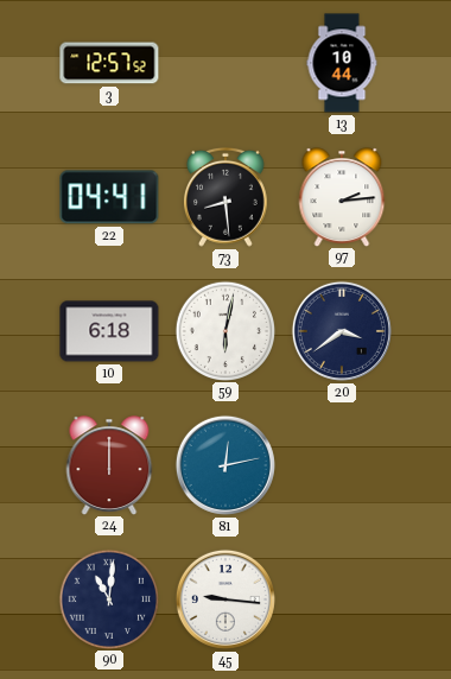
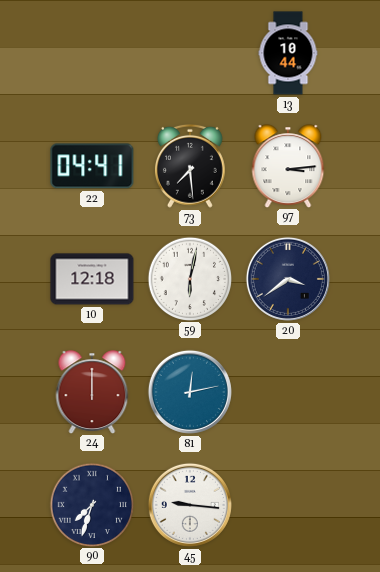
3: 12:57 -> none (109, 63)
73: 8:29 -> 7:29 (190, 166)
97: 2:14 -> 3:14 (288, 166)
10: 6:18 -> 12:18 (92, 279)
90: 11:01 -> 7:33 (91, 504)
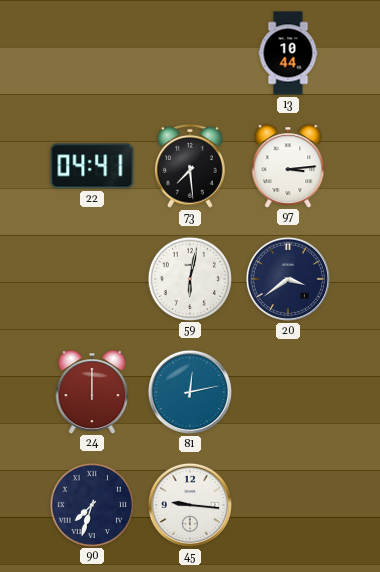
10: 12:18 -> none (92, 279)
